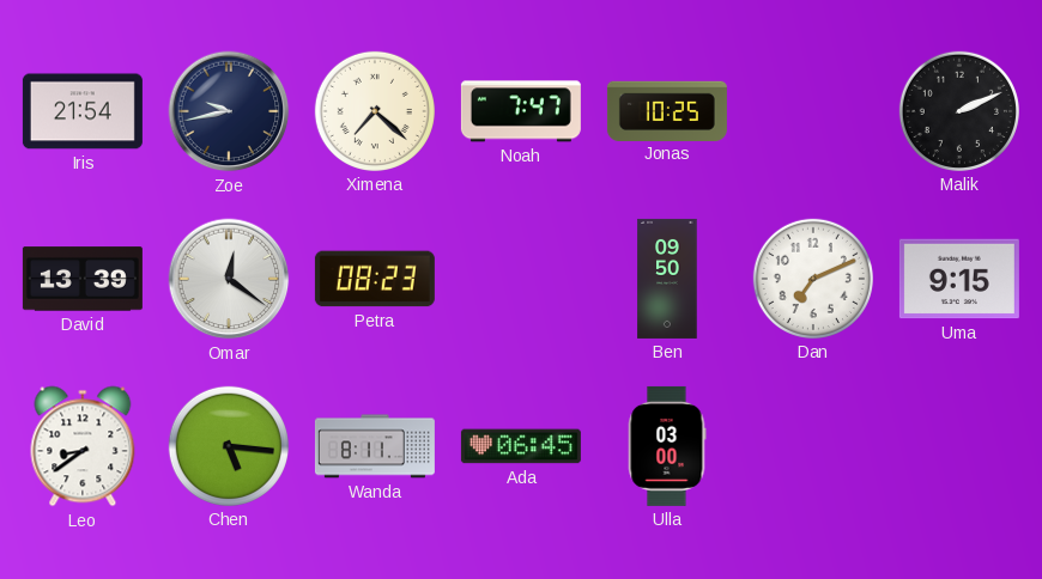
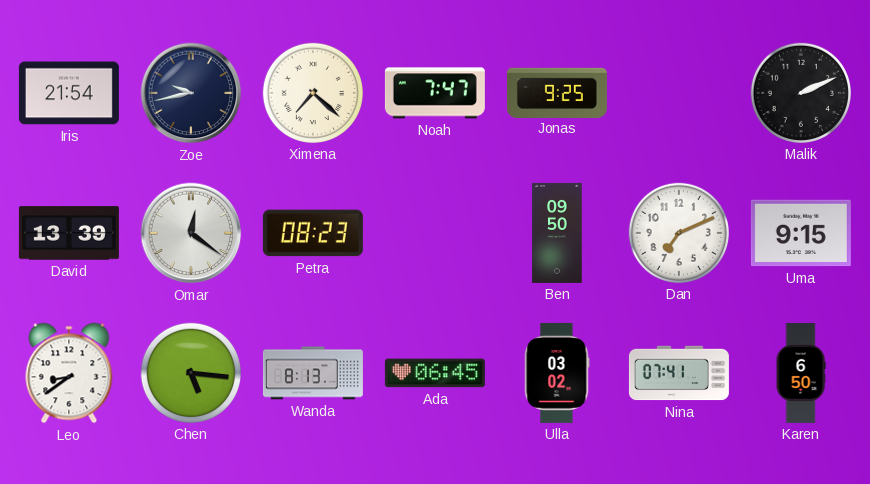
Jonas: 10:25 -> 9:25 (557, 92)
Wanda: 8:11 -> 8:13 (313, 373)
Ulla: 03:00 -> 03:02 (557, 373)
Nina: none -> 07:41 (679, 373)
Karen: none -> 6:50 (801, 373)
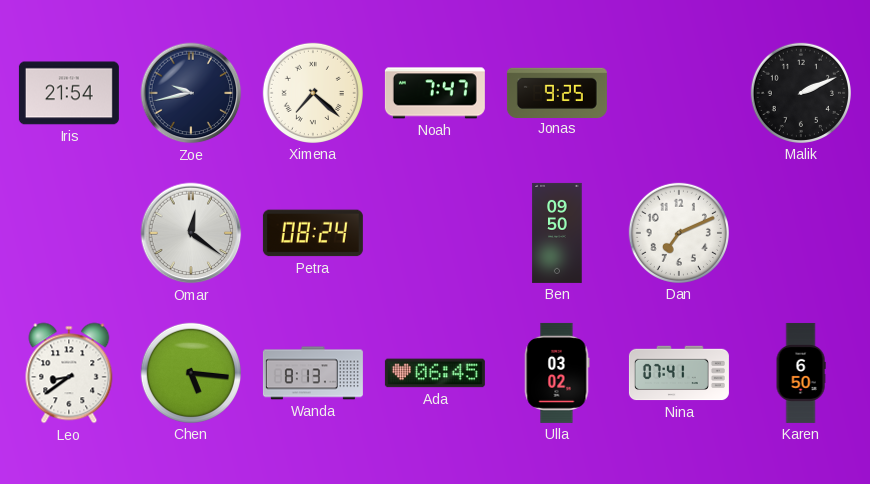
David: 13:39 -> none (69, 233)
Petra: 08:23 -> 08:24 (313, 233)
Uma: 9:15 -> none (801, 233)
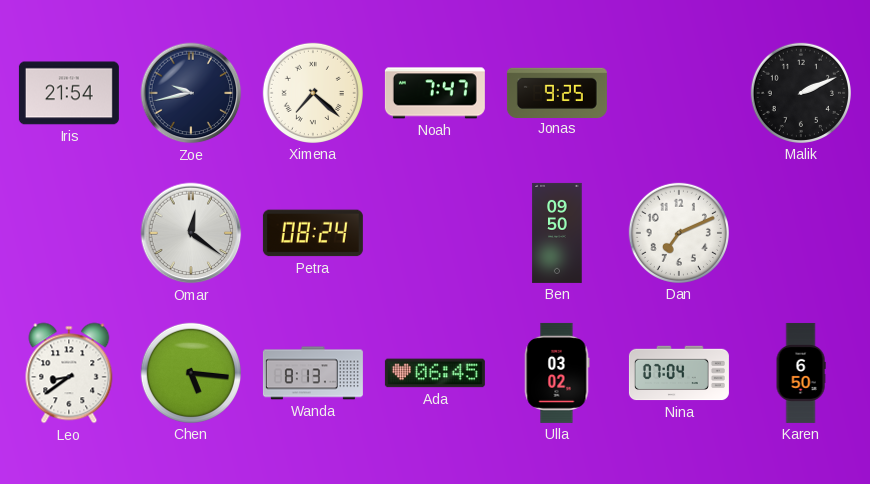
Nina: 07:41 -> 07:04 (679, 373)
